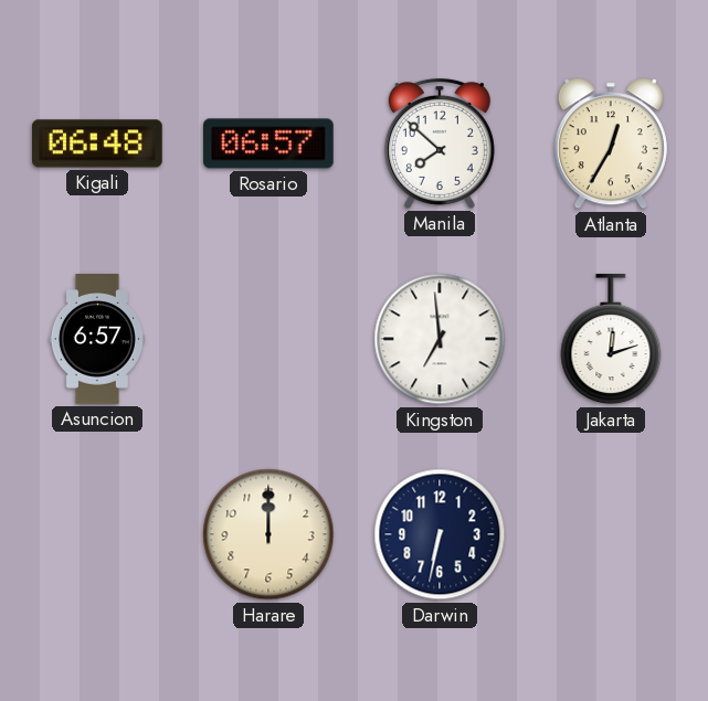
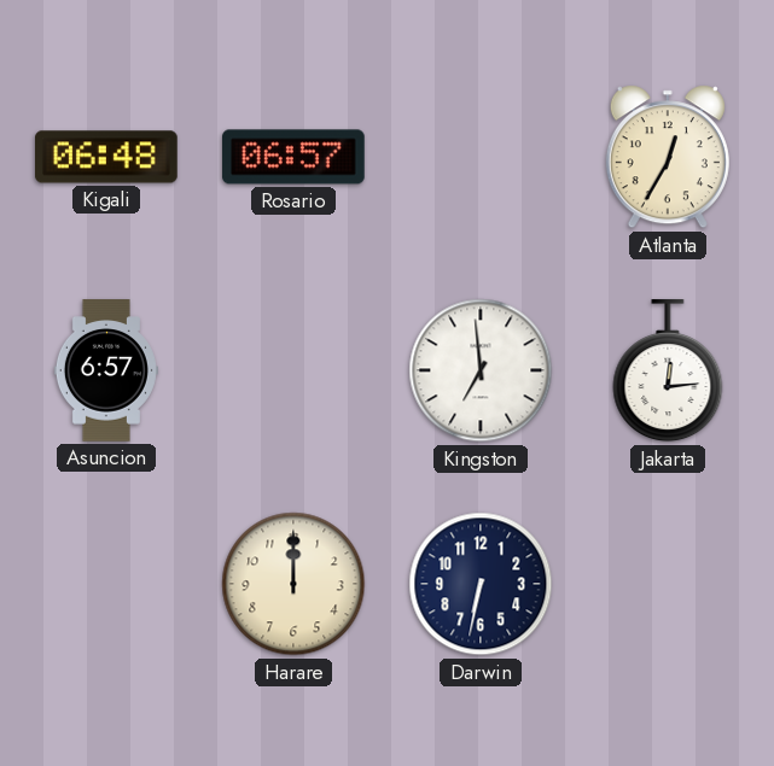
Manila: 7:52 -> none (440, 144)
Jakarta: 12:12 -> 12:14 (668, 372)
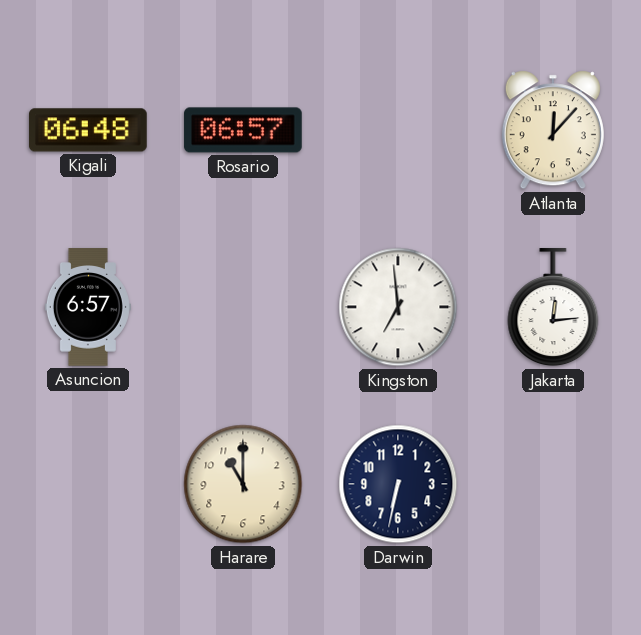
Atlanta: 12:35 -> 12:07 (553, 130)
Harare: 12:00 -> 11:00 (243, 484)
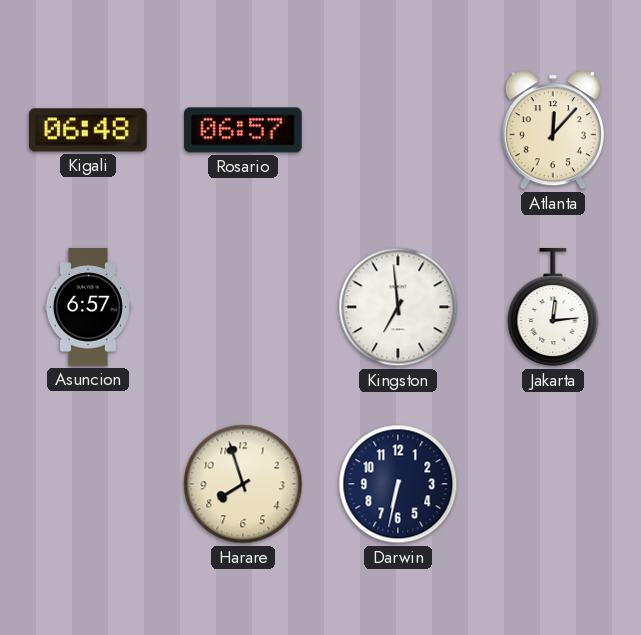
Harare: 11:00 -> 7:57 (243, 484)
